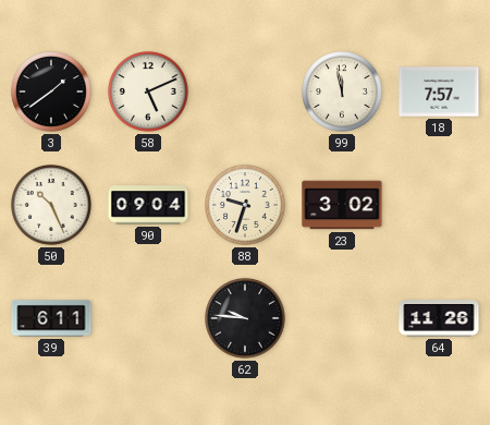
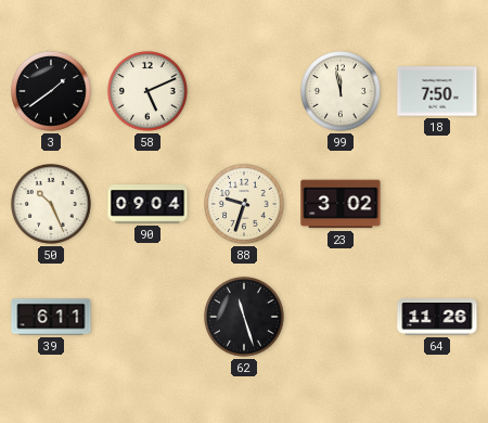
18: 7:57 -> 7:50 (437, 91)
62: 9:46 -> 11:27 (245, 318)
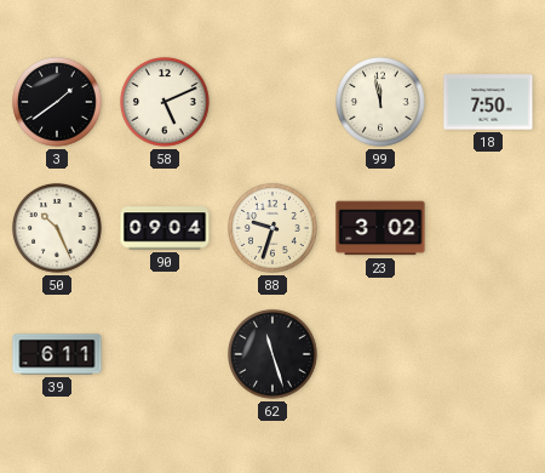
64: 11:26 -> none (437, 317)
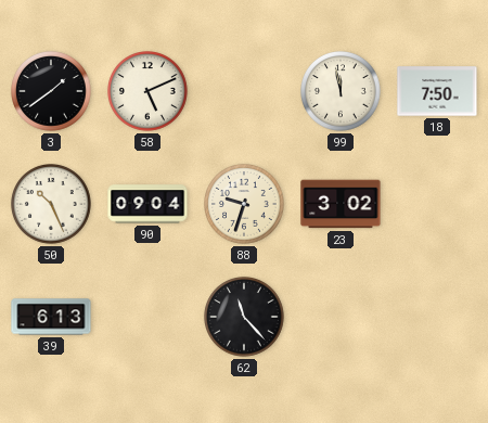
39: 6:11 -> 6:13 (51, 317)
62: 11:27 -> 11:23 (245, 318)
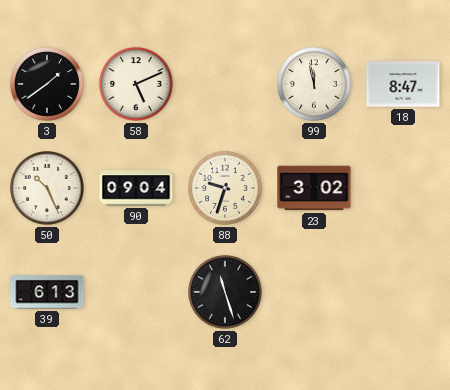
18: 7:50 -> 8:47 (403, 84)
62: 11:23 -> 11:27 (226, 293)
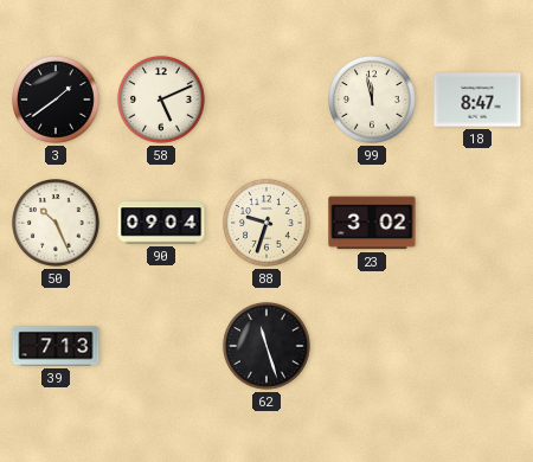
39: 6:13 -> 7:13 (56, 346)
